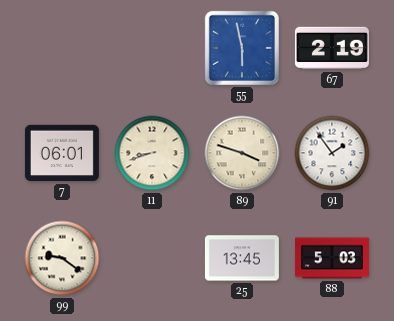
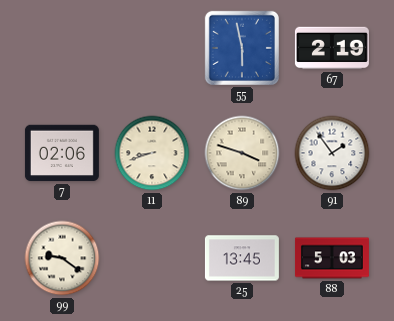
7: 06:01 -> 02:06 (62, 153)
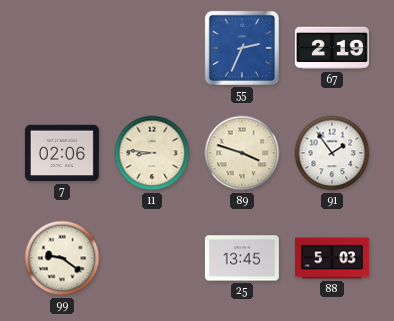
55: 5:58 -> 2:34 (242, 48)
11: 8:42 -> 8:46 (152, 153)
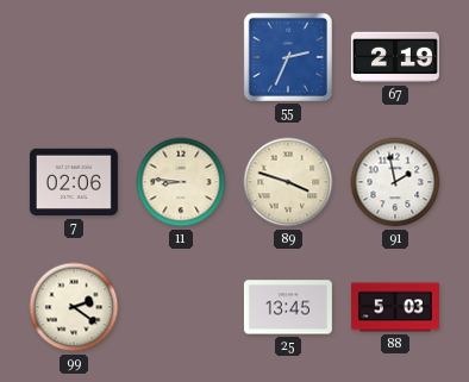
91: 1:54 -> 1:58 (395, 182)
99: 9:21 -> 2:21 (74, 307)
